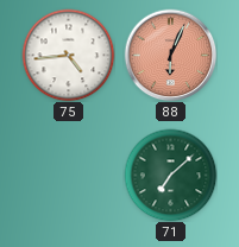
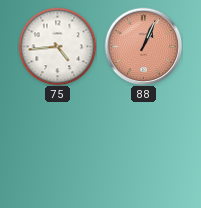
88: 6:04 -> 1:04 (143, 46)
71: 7:08 -> none (170, 175)
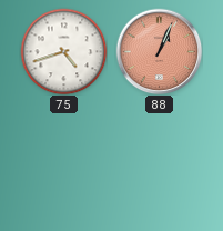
75: 4:44 -> 4:42 (63, 51)
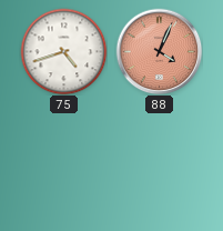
88: 1:04 -> 4:04 (159, 51)
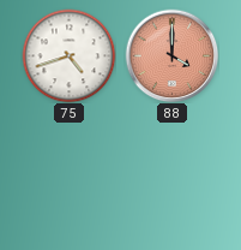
88: 4:04 -> 4:00 (171, 55)
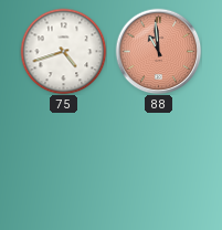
88: 4:00 -> 10:59 (158, 51)
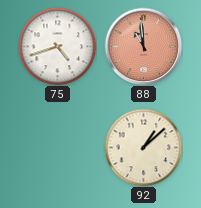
92: none -> 1:08 (143, 147)
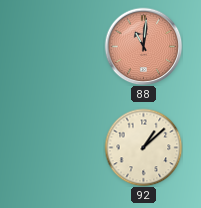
75: 4:42 -> none (57, 46)
88: 10:59 -> 11:01 (143, 46)
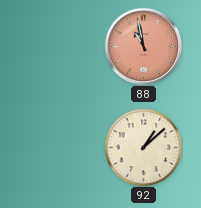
88: 11:01 -> 10:58 (143, 46)
